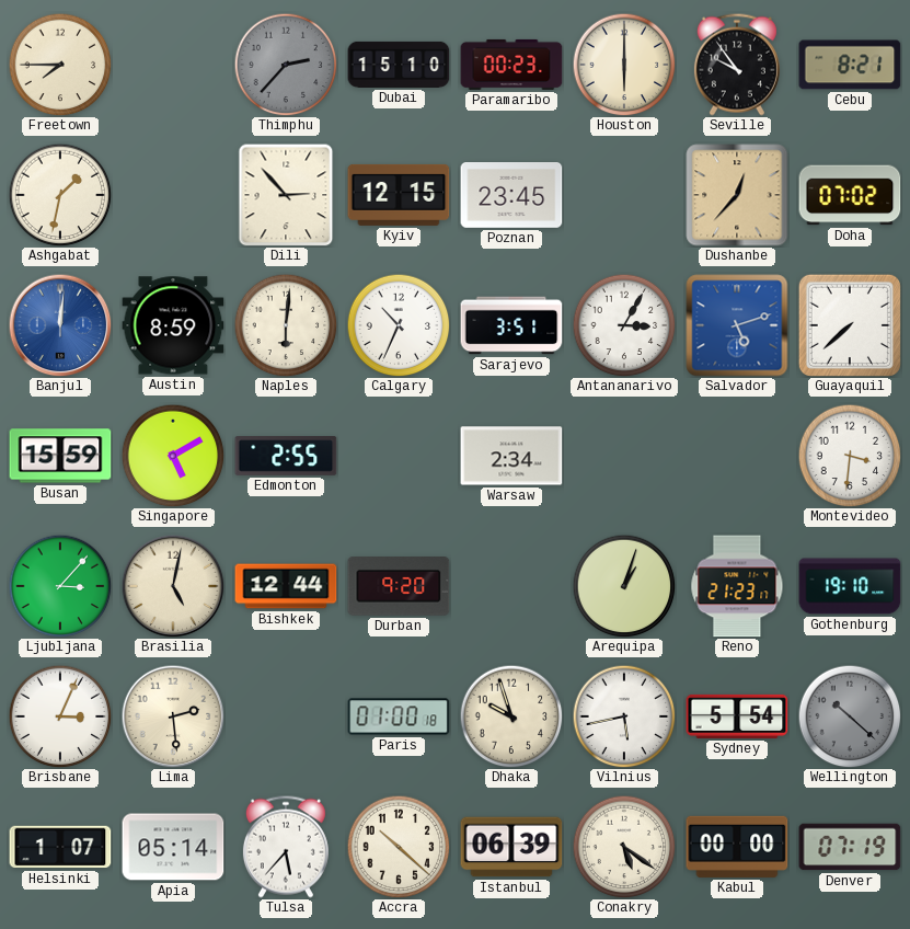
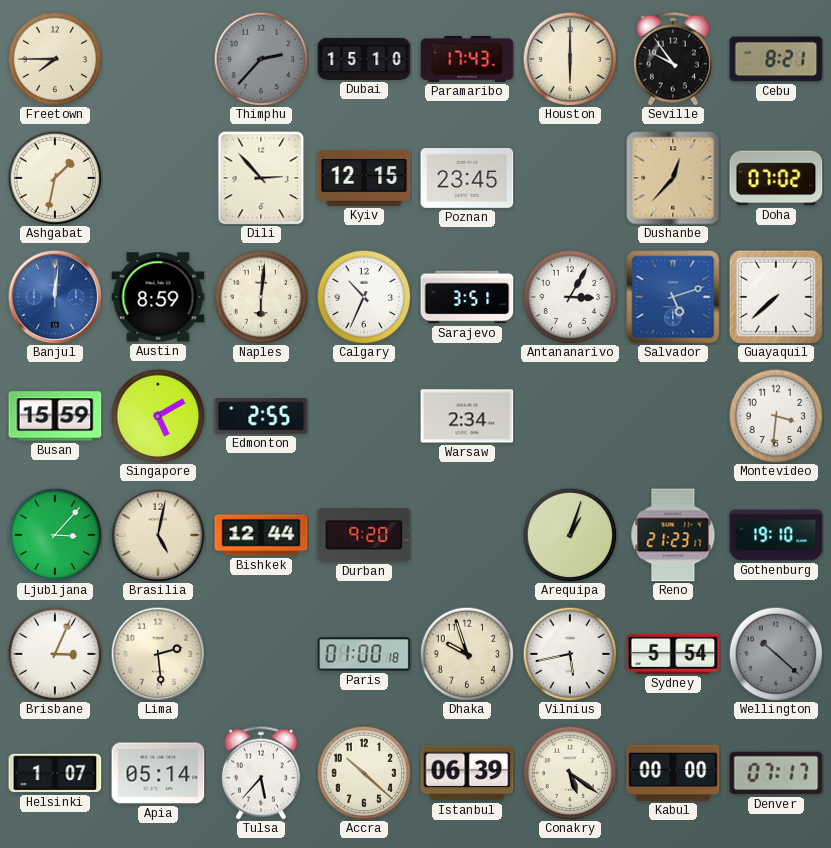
Paramaribo: 00:23 -> 17:43 (467, 59)
Denver: 07:19 -> 07:17 (776, 773)
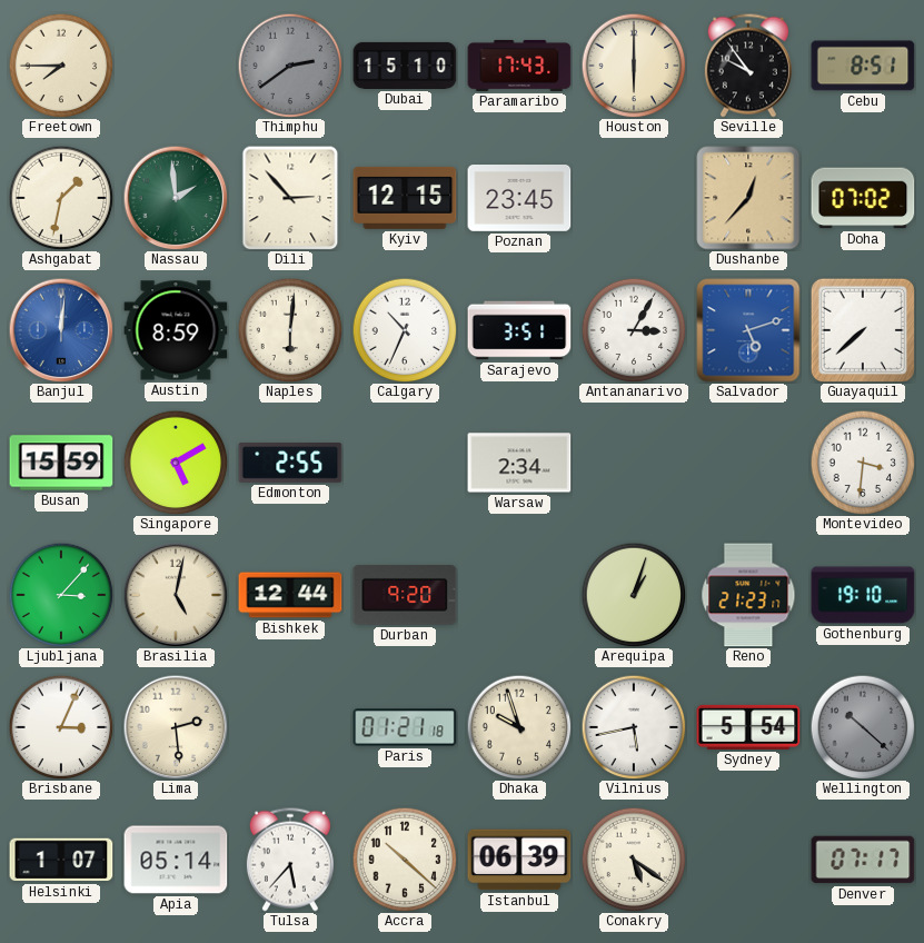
Thimphu: 2:37 -> 2:39 (290, 66)
Cebu: 8:21 -> 8:51 (863, 66)
Nassau: none -> 1:59 (176, 198)
Paris: 01:00 -> 01:21 (405, 727)
Kabul: 00:00 -> none (673, 773)
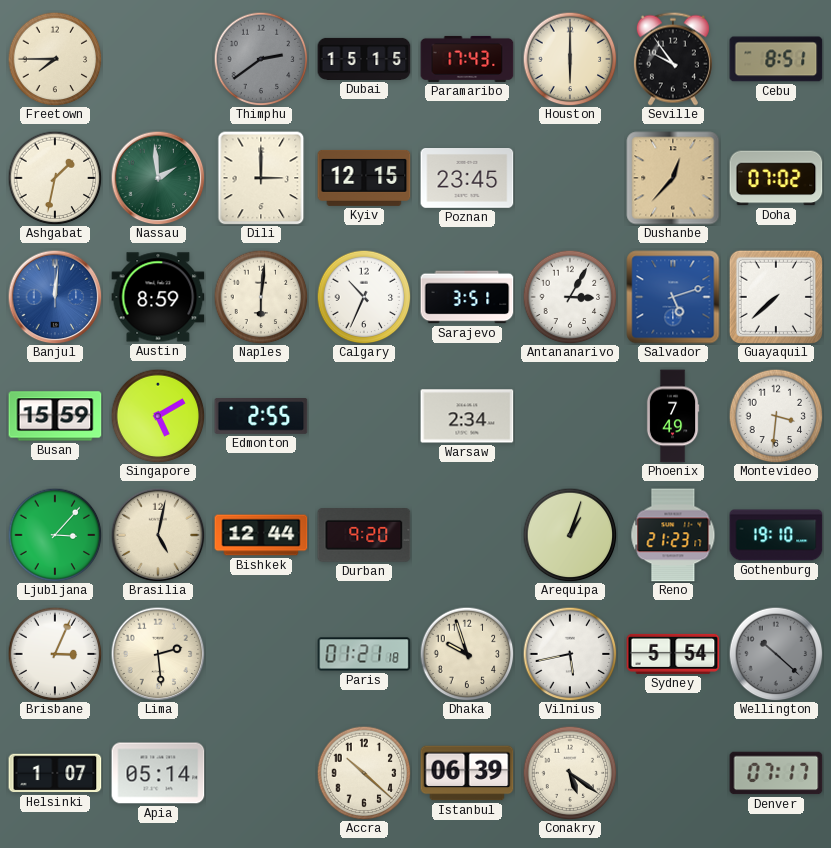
Dubai: 15:10 -> 15:15 (364, 59)
Dili: 2:53 -> 3:00 (261, 178)
Phoenix: none -> 7:49 (673, 416)
Tulsa: 5:37 -> none (290, 860)
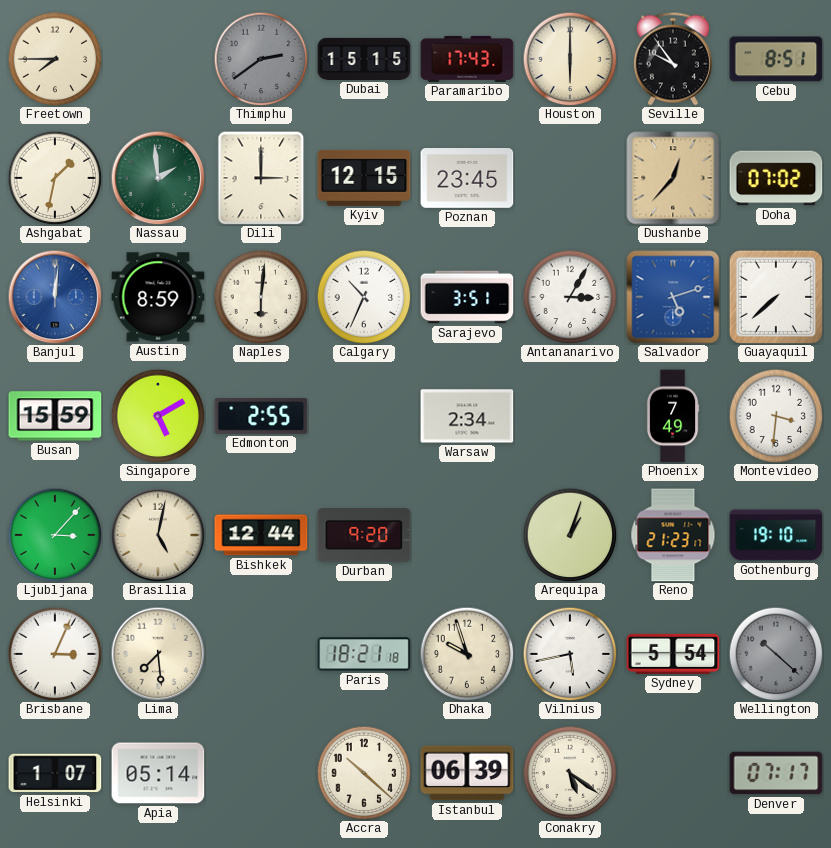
Lima: 2:29 -> 7:29 (158, 654)
Paris: 01:21 -> 18:21 (364, 654)
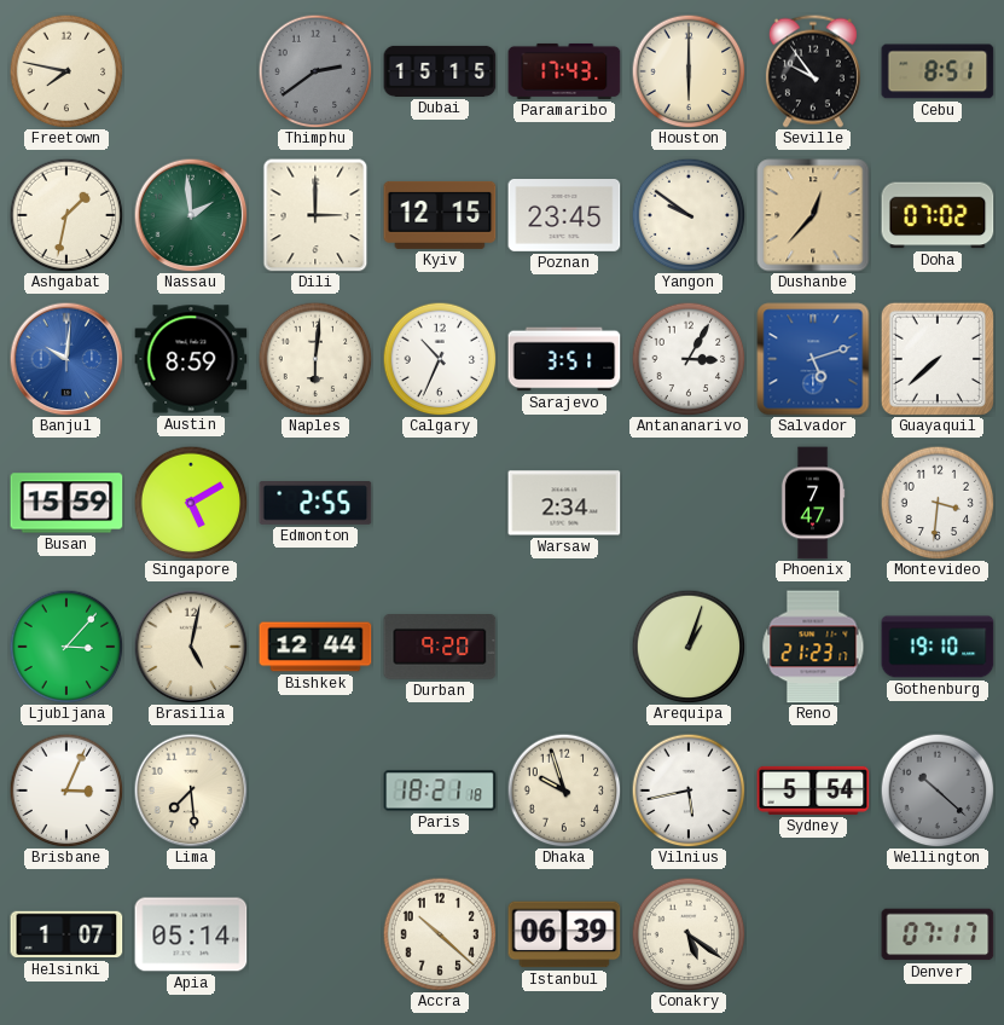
Freetown: 7:45 -> 7:47 (66, 71)
Yangon: none -> 9:51 (689, 215)
Banjul: 12:01 -> 10:01 (66, 359)
Phoenix: 7:49 -> 7:47 (813, 503)
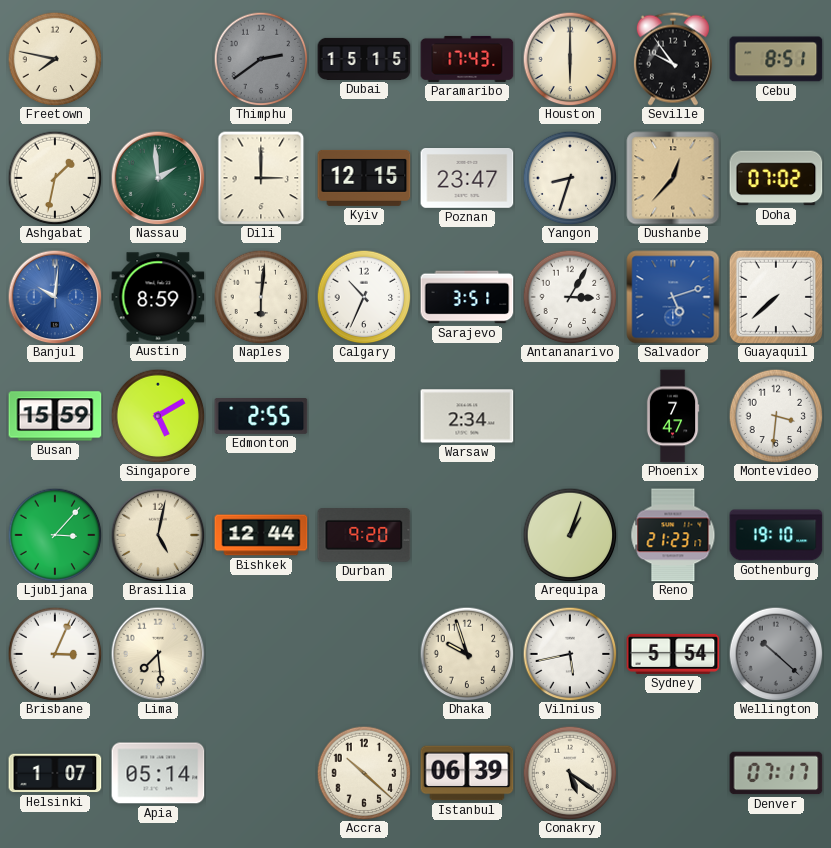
Poznan: 23:45 -> 23:47 (467, 179)
Yangon: 9:51 -> 8:33 (570, 178)
Paris: 18:21 -> none (440, 791)
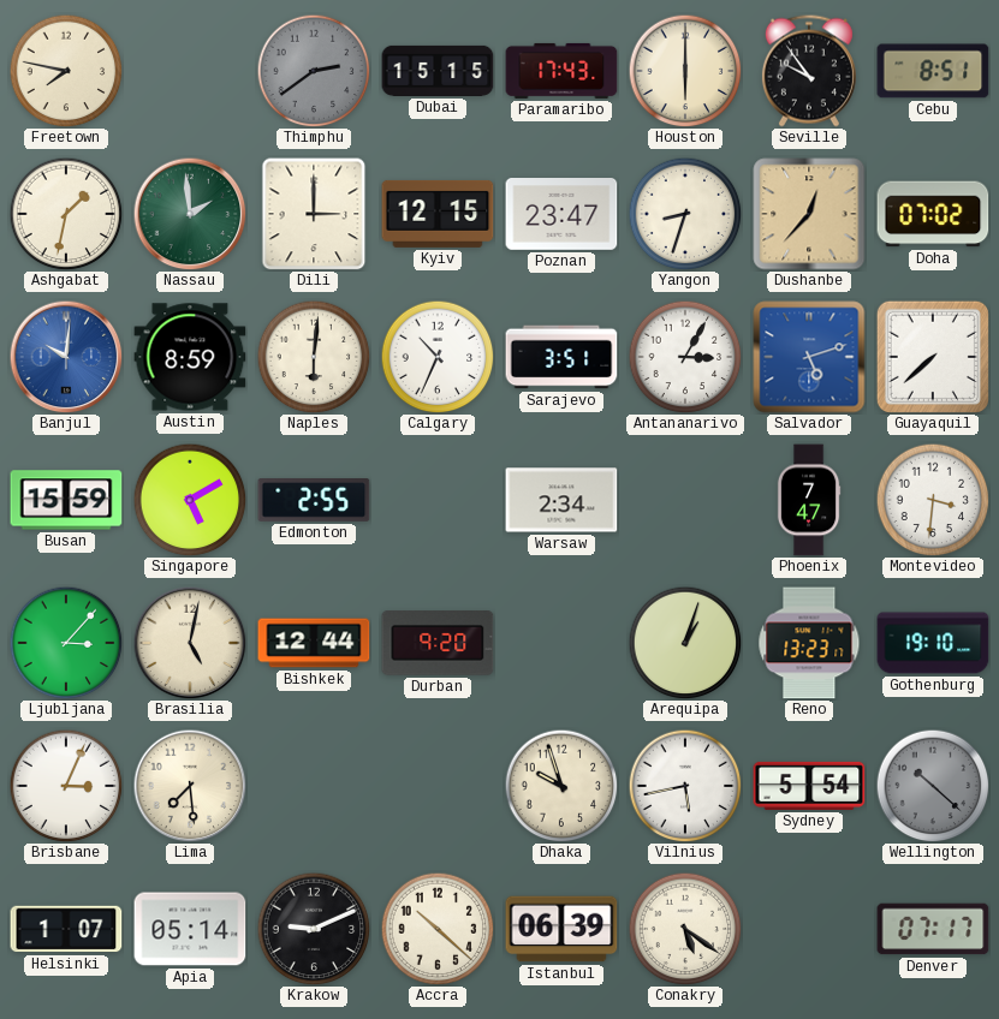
Reno: 21:23 -> 13:23 (809, 643)
Krakow: none -> 9:11 (314, 929)
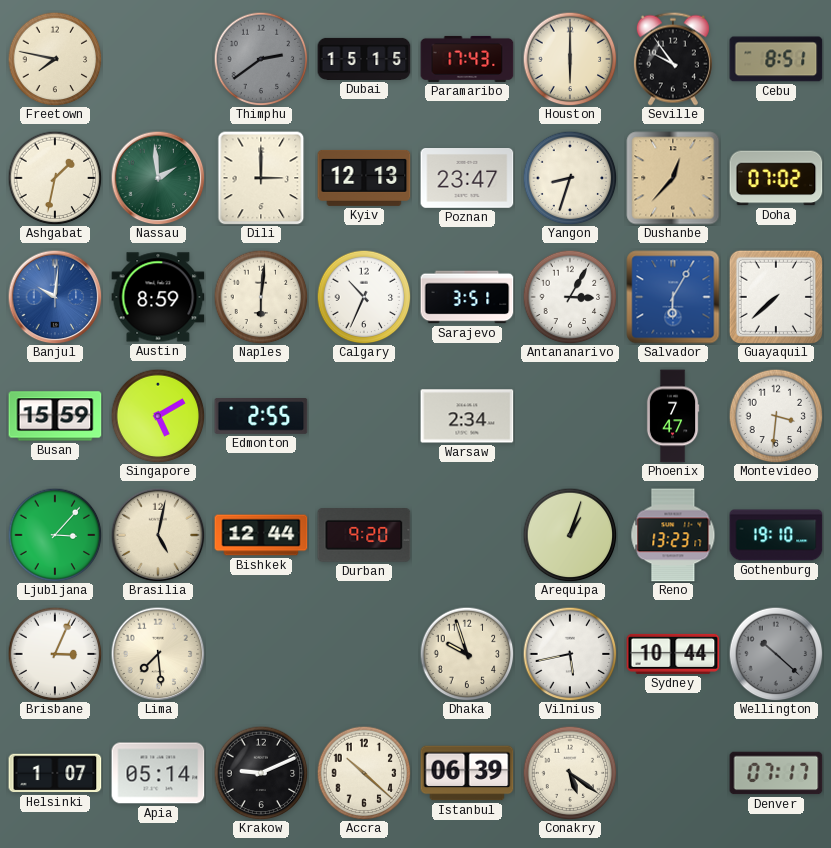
Kyiv: 12:15 -> 12:13 (364, 178)
Salvador: 5:12 -> 6:05 (673, 297)
Sydney: 5:54 -> 10:44 (673, 654)
